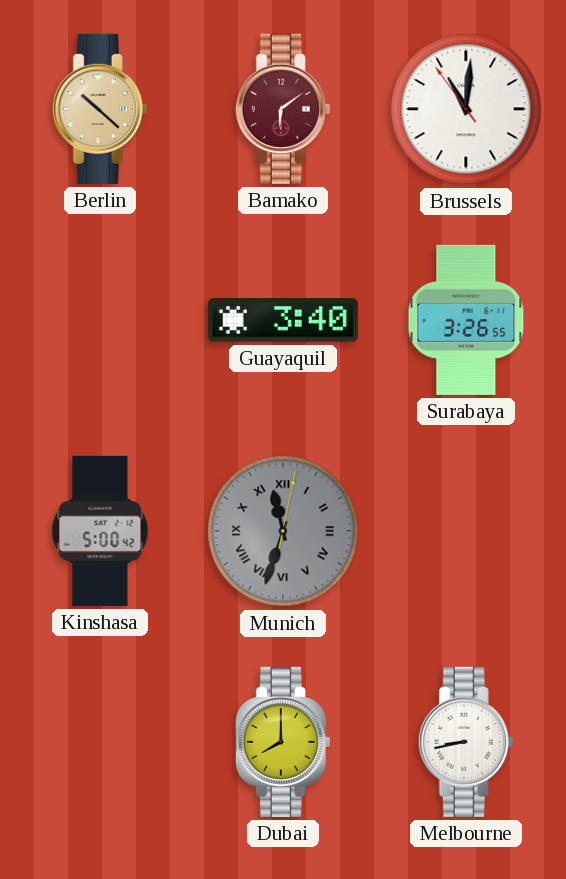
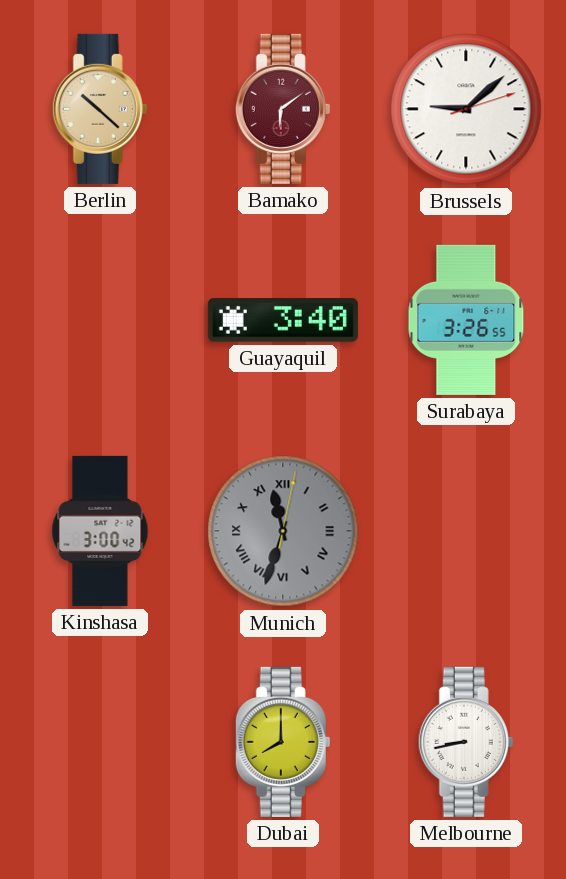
Brussels: 11:00 -> 9:08 (466, 109)
Kinshasa: 5:00 -> 3:00 (100, 531)
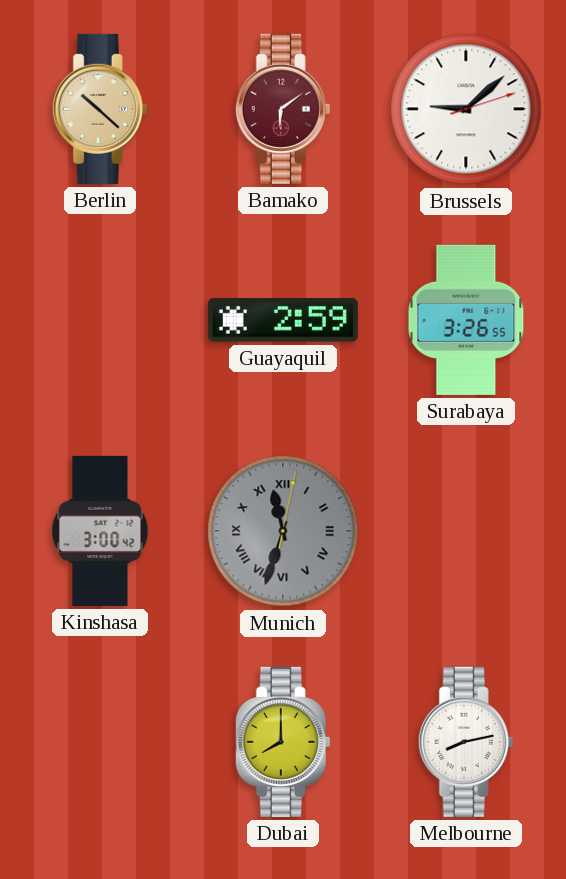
Guayaquil: 3:40 -> 2:59 (283, 320)
Melbourne: 8:43 -> 8:13 (466, 742)
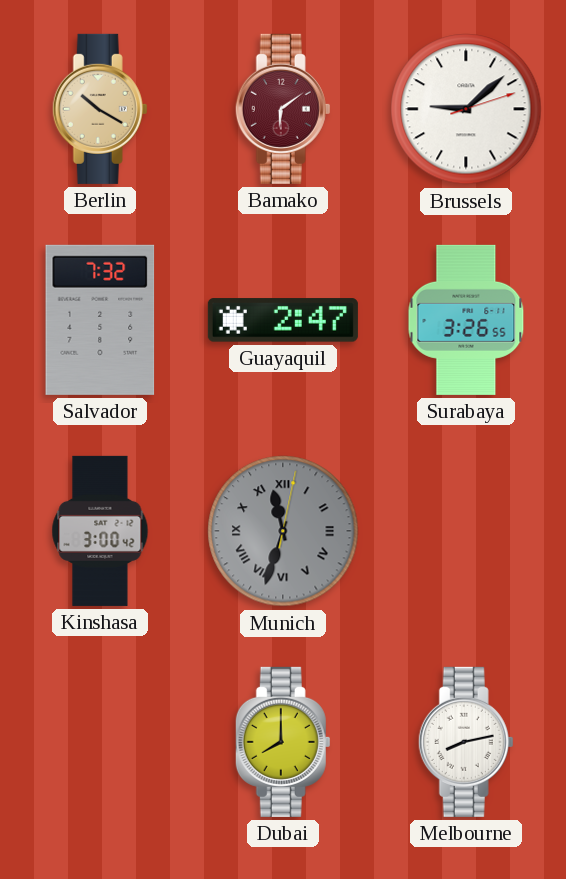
Berlin: 10:22 -> 10:20 (100, 109)
Salvador: none -> 7:32 (100, 320)
Guayaquil: 2:59 -> 2:47 (283, 320)
